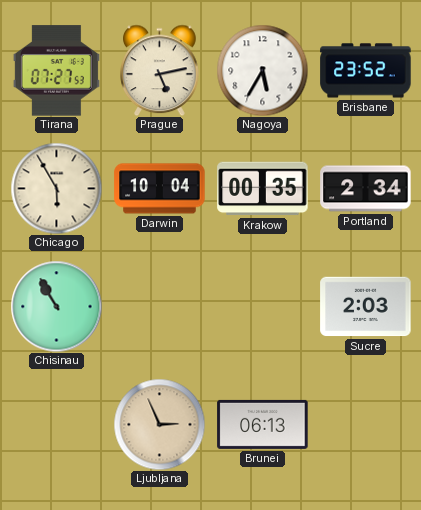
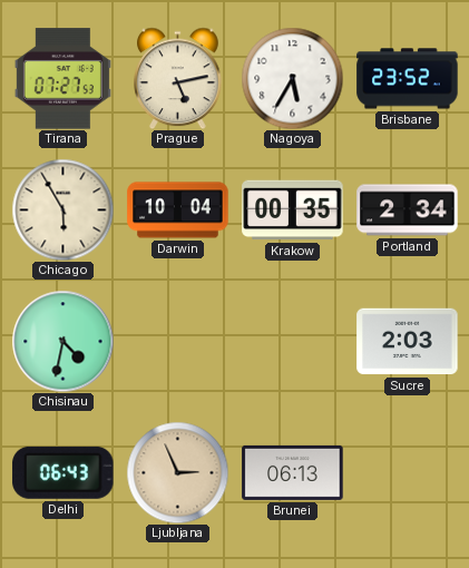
Chisinau: 10:55 -> 4:32 (62, 341)
Delhi: none -> 06:43 (63, 472)
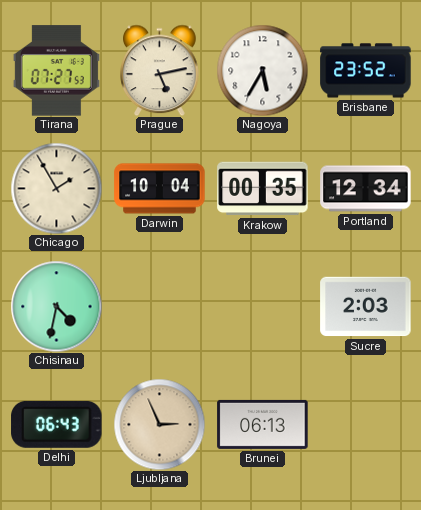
Chicago: 5:55 -> 1:55 (56, 188)
Portland: 2:34 -> 12:34 (366, 189)
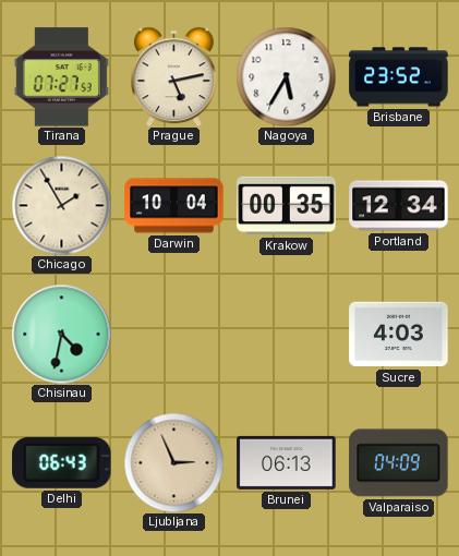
Sucre: 2:03 -> 4:03 (399, 335)
Valparaiso: none -> 04:09 (399, 463)
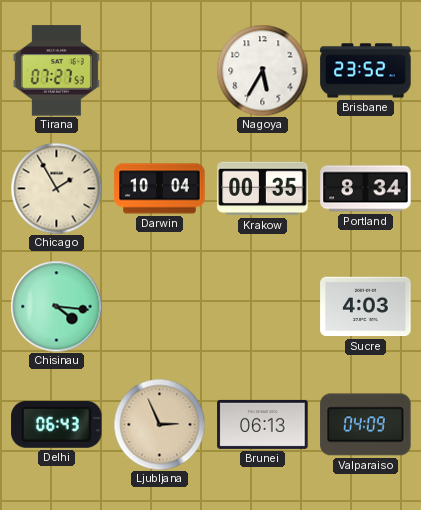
Prague: 5:13 -> none (174, 76)
Portland: 12:34 -> 8:34 (366, 189)
Chisinau: 4:32 -> 4:16 (56, 306)
